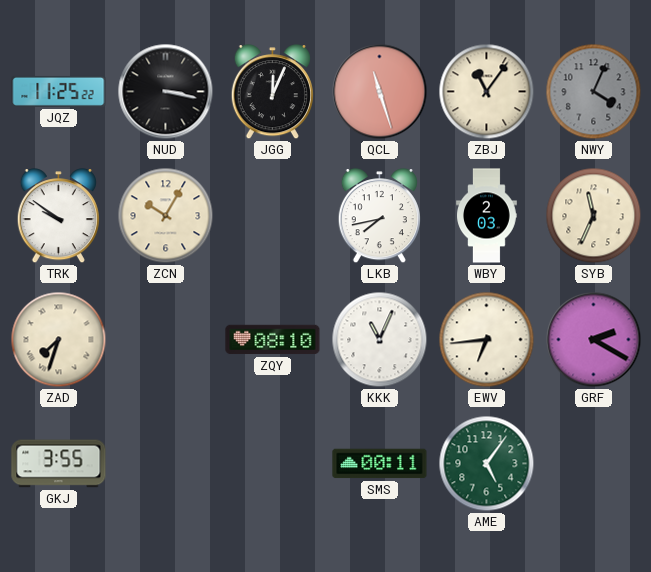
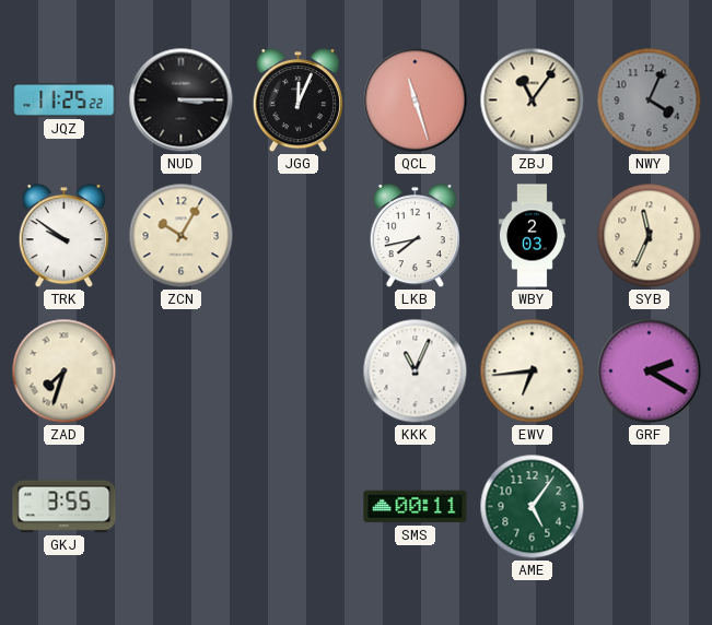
NUD: 3:17 -> 3:15 (182, 101)
ZQY: 08:10 -> none (273, 340)
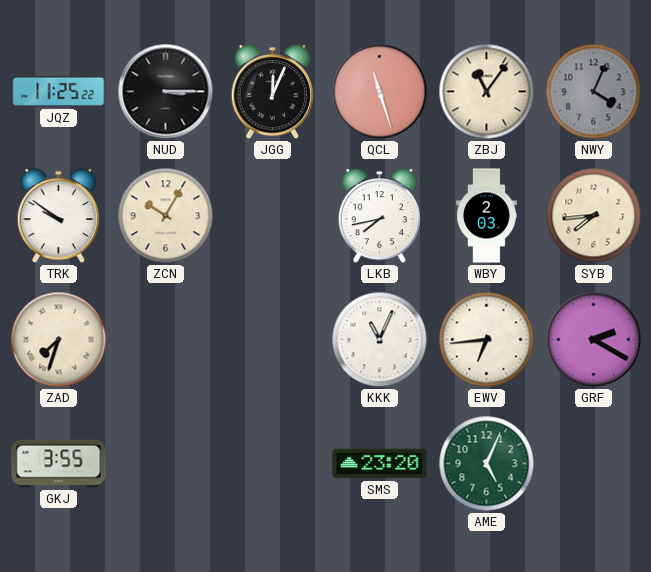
SYB: 11:34 -> 7:44 (594, 216)
SMS: 00:11 -> 23:20 (380, 464)
AME: 5:06 -> 5:04 (487, 464)
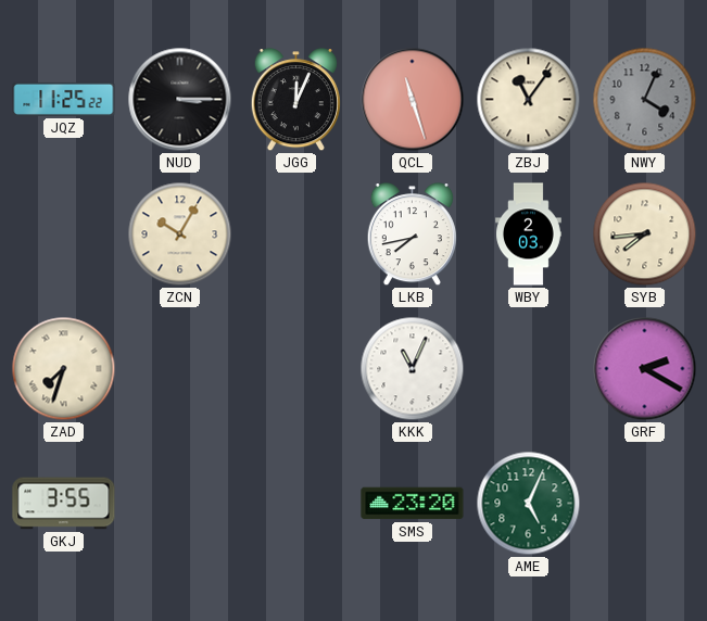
TRK: 9:51 -> none (58, 216)
EWV: 6:44 -> none (487, 340)
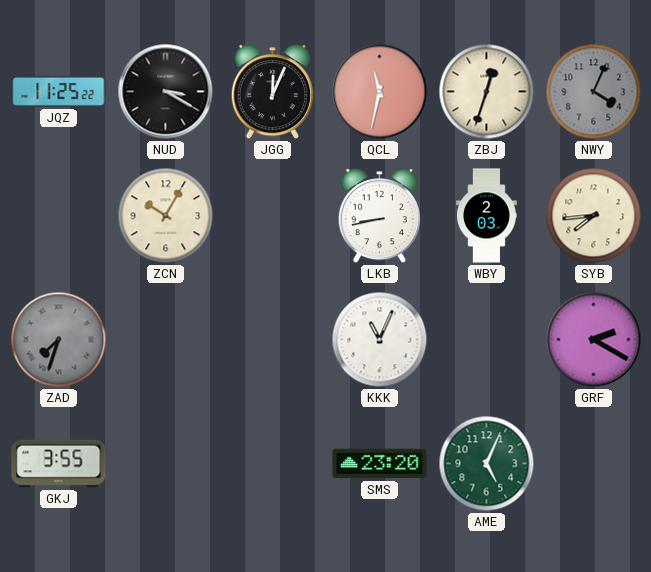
NUD: 3:15 -> 3:20 (166, 92)
QCL: 11:27 -> 11:32 (380, 92)
ZBJ: 11:06 -> 12:33 (487, 92)
LKB: 7:43 -> 8:43 (379, 216)
ZAD dial: cream -> grey (59, 340)
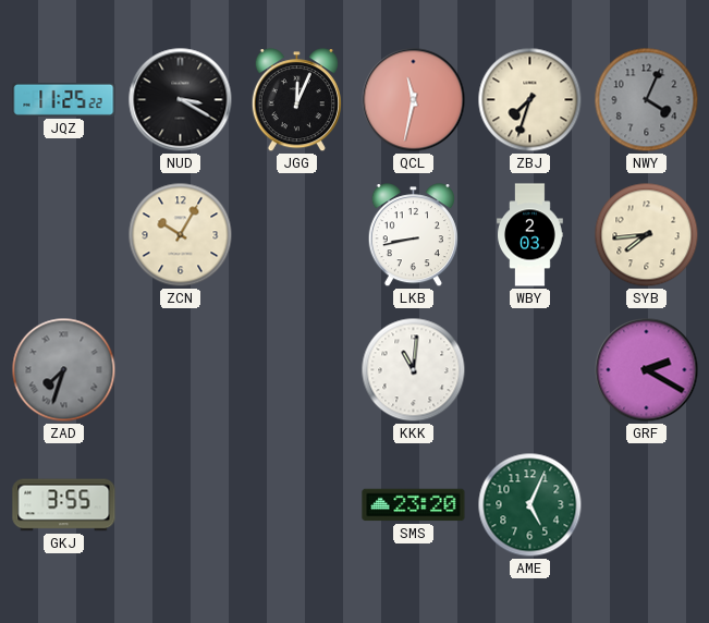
ZBJ: 12:33 -> 7:33 (530, 100)
KKK: 11:04 -> 11:01 (414, 370)
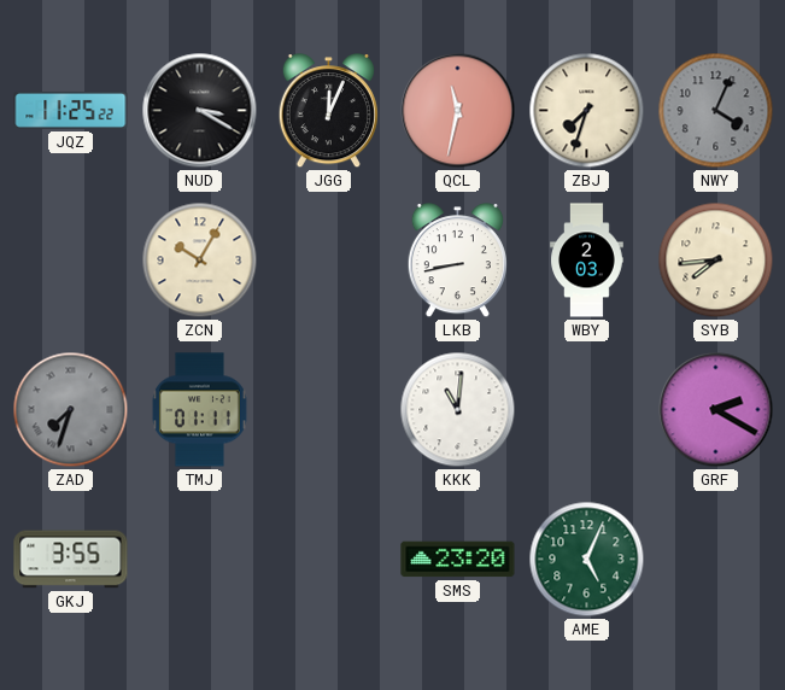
TMJ: none -> 01:11 (199, 410)
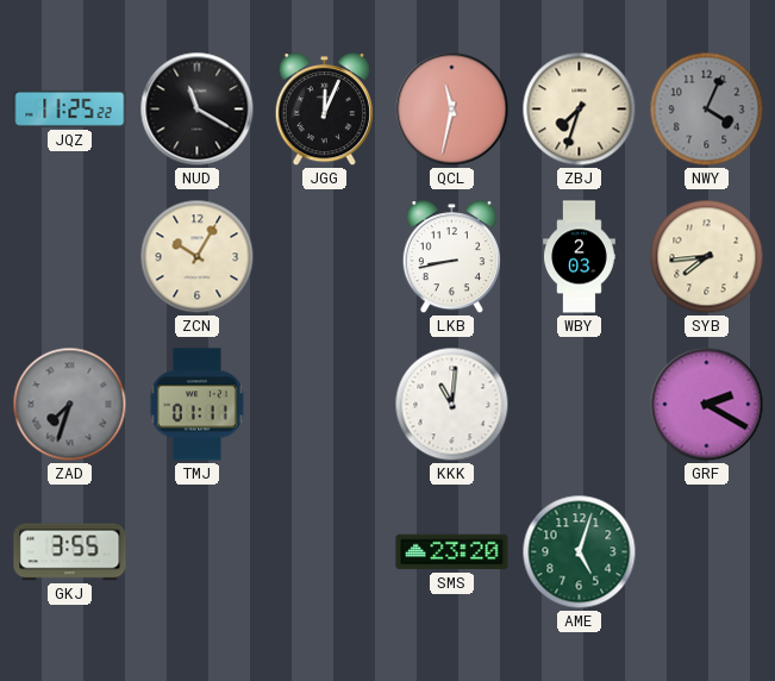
NUD: 3:20 -> 11:20 (198, 110)
AME: 5:04 -> 5:03 (580, 552)
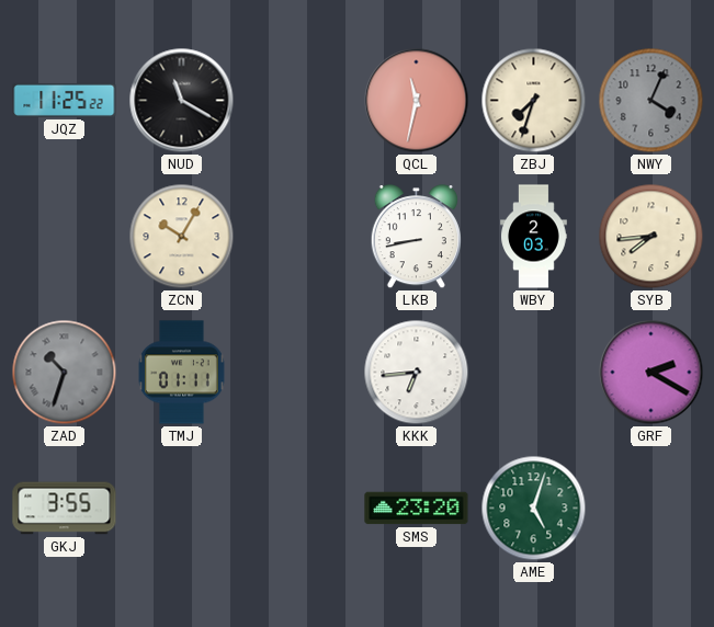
JGG: 12:04 -> none (324, 110)
ZAD: 7:33 -> 10:33 (65, 373)
KKK: 11:01 -> 6:44 (417, 373)
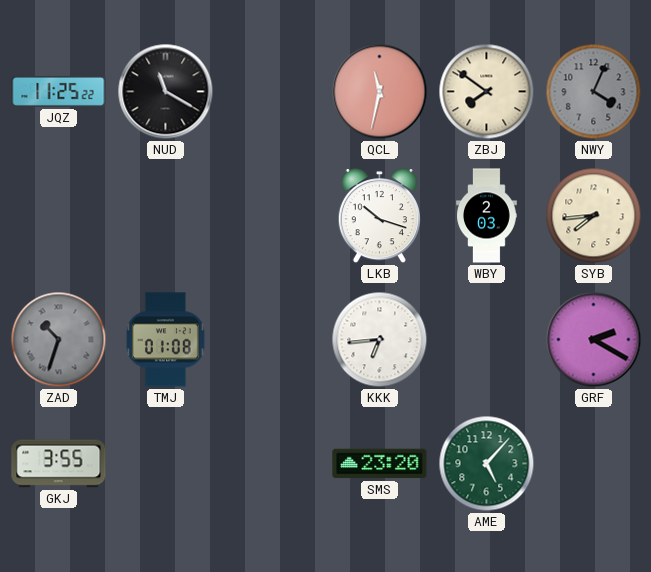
ZBJ: 7:33 -> 7:51 (487, 92)
ZCN: 10:05 -> none (182, 237)
LKB: 8:43 -> 10:18 (379, 216)
TMJ: 01:11 -> 01:08 (165, 340)
AME: 5:03 -> 5:07 (487, 464)
